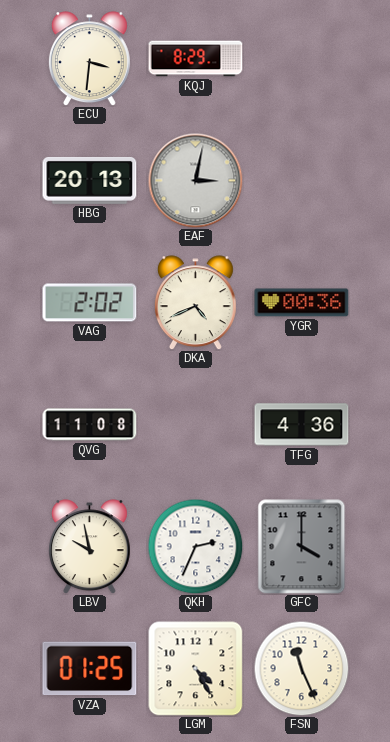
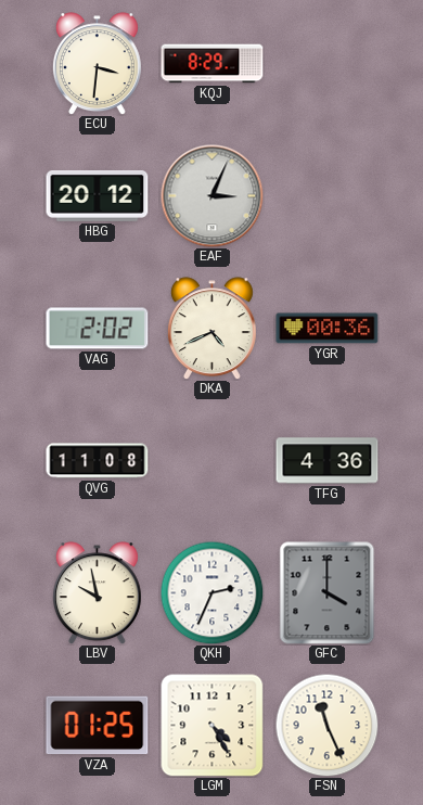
HBG: 20:13 -> 20:12 (98, 195)
EAF: 3:02 -> 3:04 (211, 195)
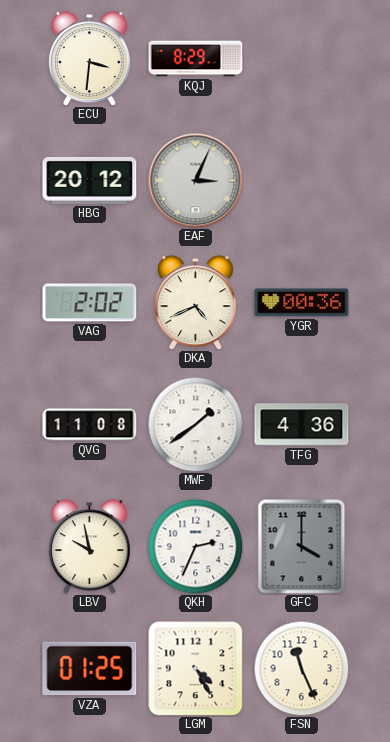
MWF: none -> 1:39 (195, 424)
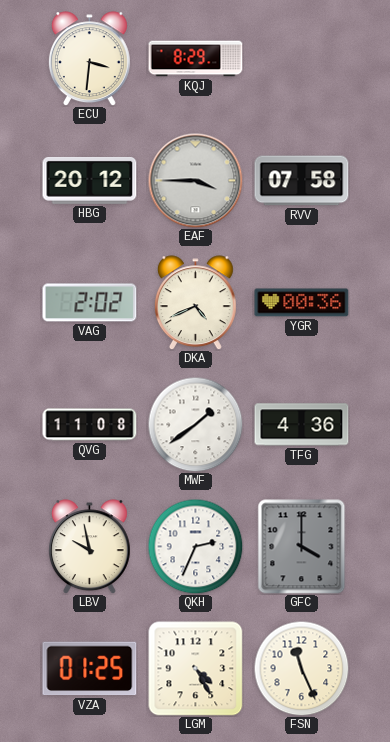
EAF: 3:04 -> 3:45 (195, 180)
RVV: none -> 07:58 (302, 181)
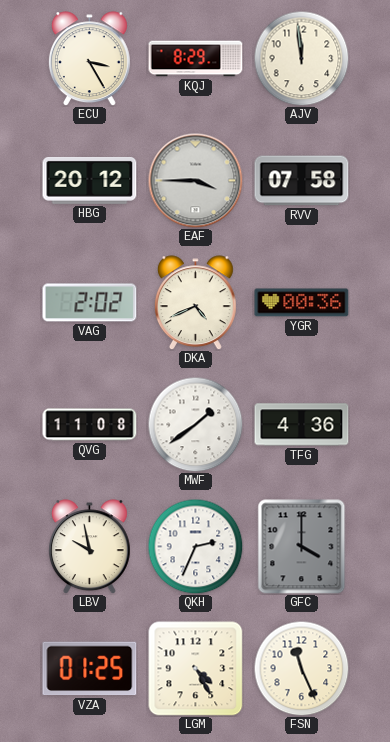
ECU: 3:31 -> 3:25 (89, 59)
AJV: none -> 11:59 (301, 58)
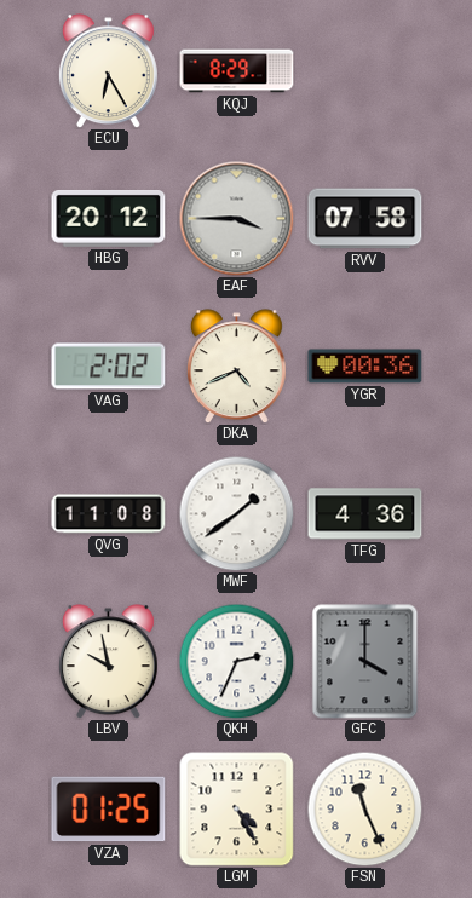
ECU: 3:25 -> 6:25 (108, 71)
AJV: 11:59 -> none (301, 58)
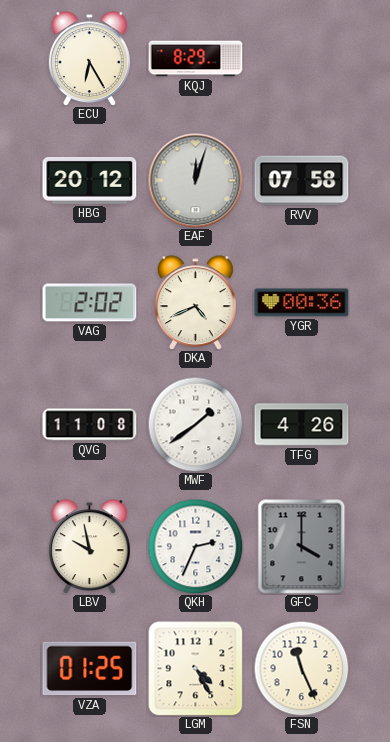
EAF: 3:45 -> 12:03 (195, 180)
TFG: 4:36 -> 4:26 (302, 425)
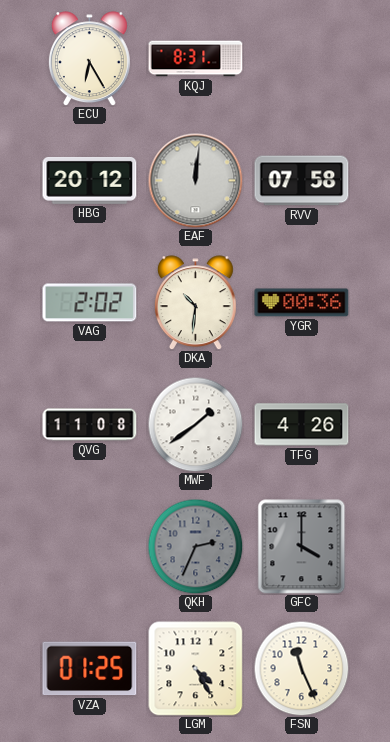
KQJ: 8:29 -> 8:31 (196, 59)
EAF: 12:03 -> 12:01 (195, 180)
DKA: 4:41 -> 10:31 (195, 303)
LBV: 9:58 -> none (89, 547)
QKH dial: white -> grey (195, 546)
